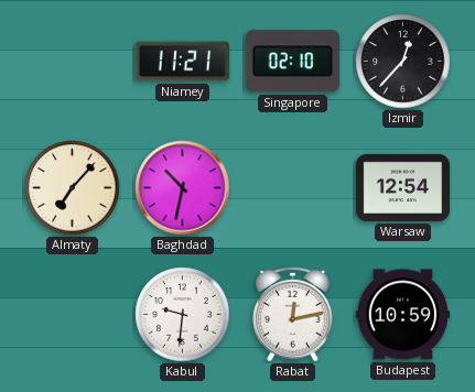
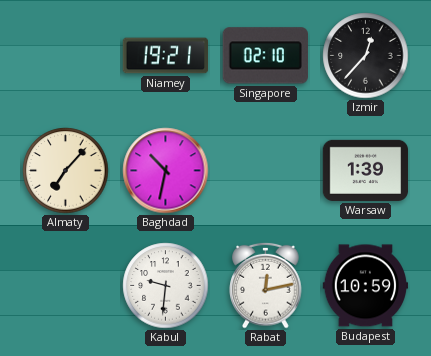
Niamey: 11:21 -> 19:21 (166, 56)
Warsaw: 12:54 -> 1:39 (366, 170)
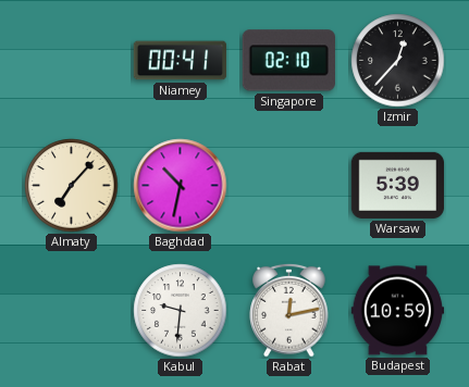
Niamey: 19:21 -> 00:41 (181, 61)
Warsaw: 1:39 -> 5:39 (398, 185)
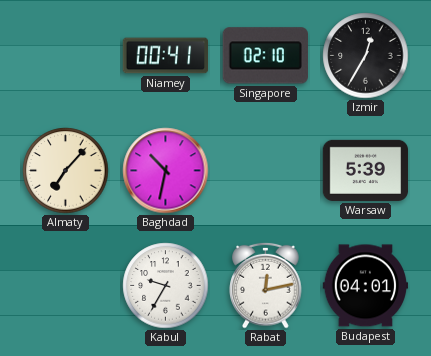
Izmir: 12:37 -> 12:35 (366, 56)
Kabul: 9:31 -> 9:35 (166, 286)
Budapest: 10:59 -> 04:01 (366, 286)
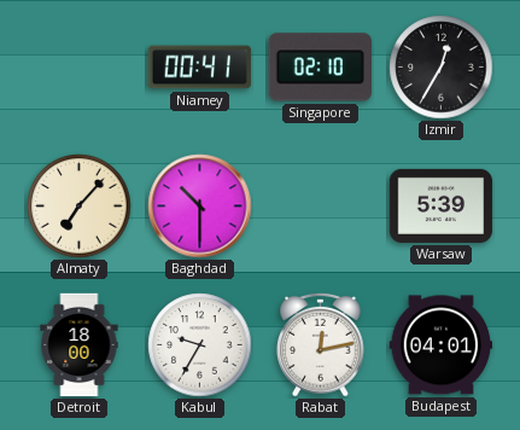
Baghdad: 10:32 -> 10:30 (200, 207)
Detroit: none -> 18:00 (80, 345)
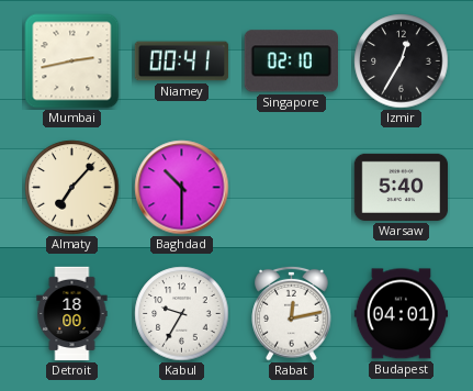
Mumbai: none -> 2:43 (72, 62)
Warsaw: 5:39 -> 5:40 (402, 187)
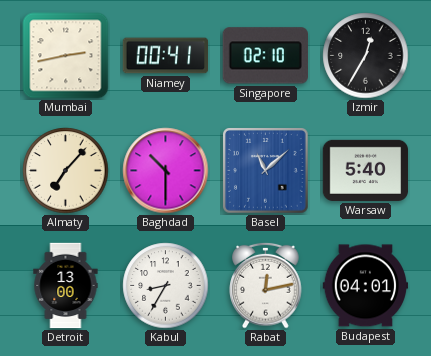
Basel: none -> 11:08 (266, 171)
Detroit: 18:00 -> 13:00 (66, 286)
Kabul: 9:35 -> 8:35 (166, 286)
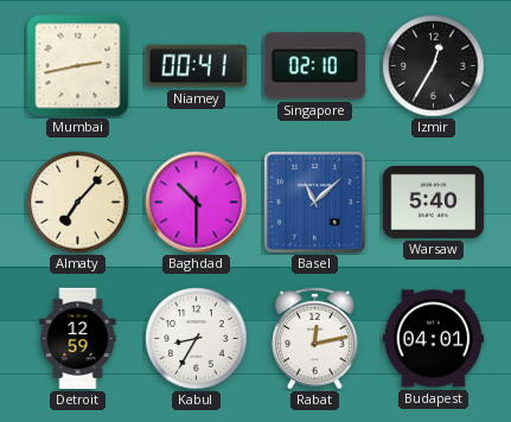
Detroit: 13:00 -> 12:59 (78, 339)
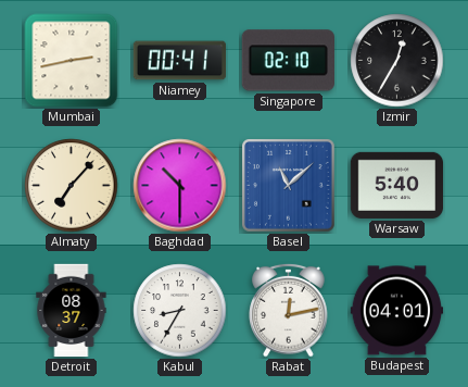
Detroit: 12:59 -> 08:37 (72, 311)
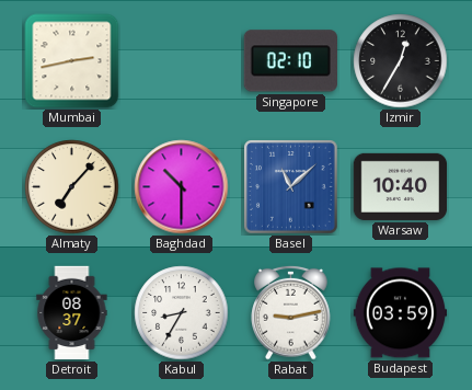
Niamey: 00:41 -> none (180, 61)
Warsaw: 5:40 -> 10:40 (401, 186)
Rabat: 12:13 -> 9:13 (291, 312)
Budapest: 04:01 -> 03:59 (401, 313)
